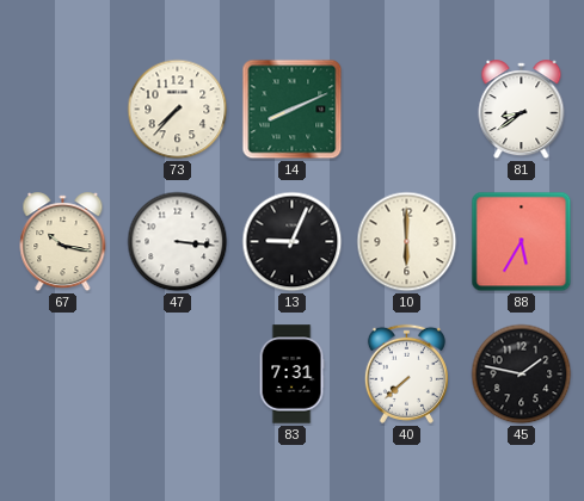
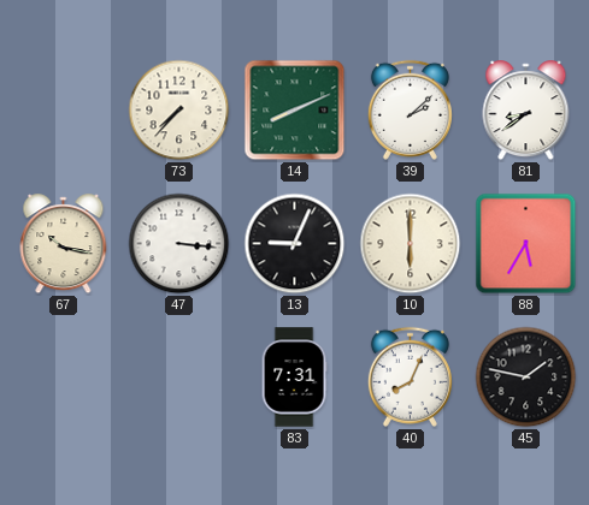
39: none -> 2:08 (410, 109)
40: 7:38 -> 8:04 (410, 376)
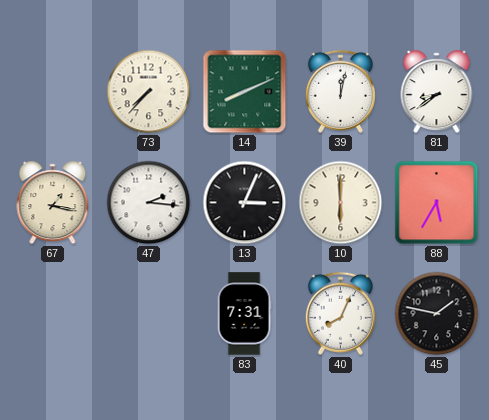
39: 2:08 -> 12:02 (340, 91)
67: 10:17 -> 1:17 (53, 203)
47: 3:16 -> 2:16 (149, 203)
13: 9:04 -> 3:04 (245, 203)
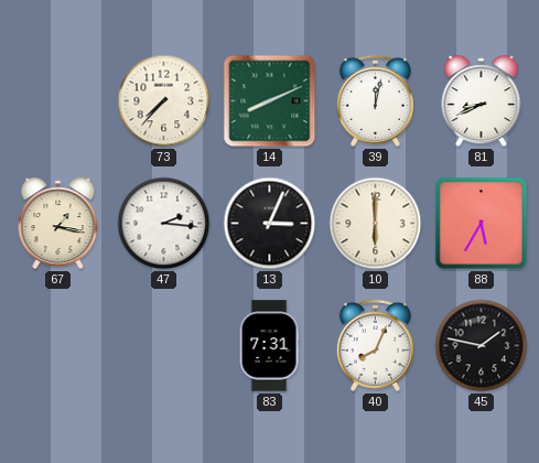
81: 8:39 -> 8:41 (482, 101)
